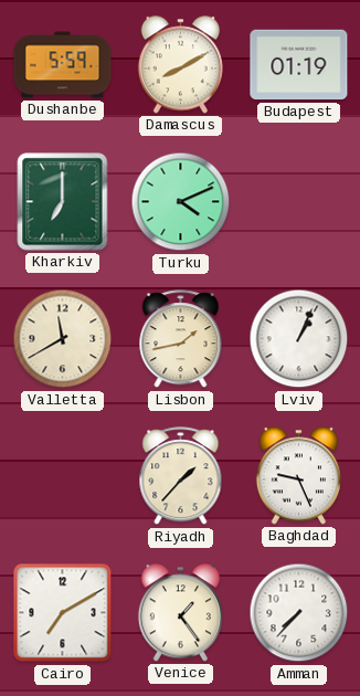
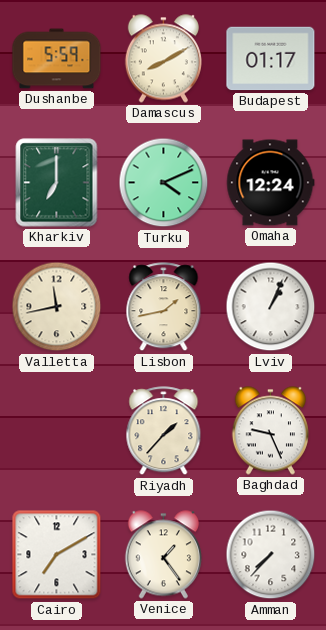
Budapest: 01:19 -> 01:17 (271, 59)
Omaha: none -> 12:24 (271, 183)
Valletta: 11:40 -> 11:43 (57, 307)
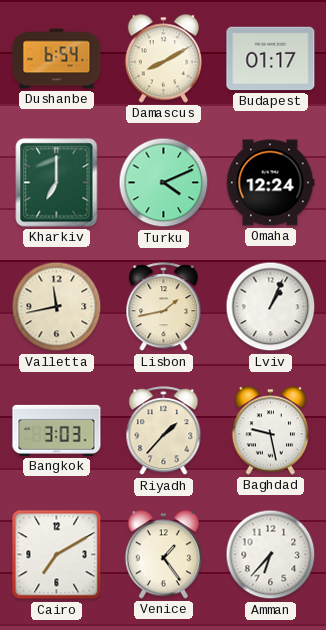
Dushanbe: 5:59 -> 6:54 (57, 59)
Bangkok: none -> 3:03 (57, 430)
Baghdad: 9:26 -> 9:28 (270, 431)
Amman: 7:37 -> 6:37 (271, 555)
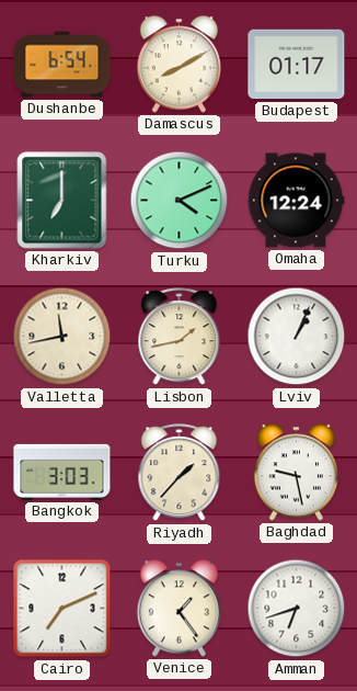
Cairo: 7:10 -> 7:11 (62, 609)
Amman: 6:37 -> 6:42 (297, 609)
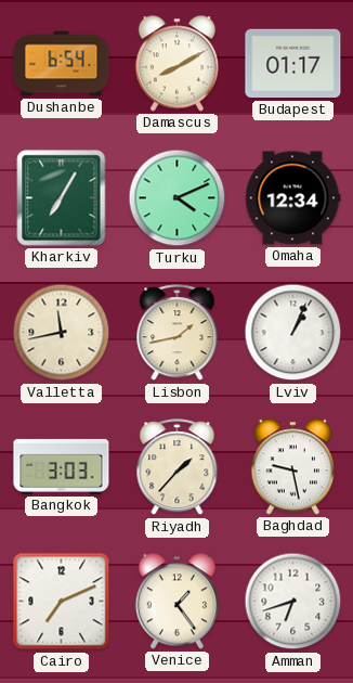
Kharkiv: 7:00 -> 7:05 (62, 198)
Omaha: 12:24 -> 12:34 (293, 198)
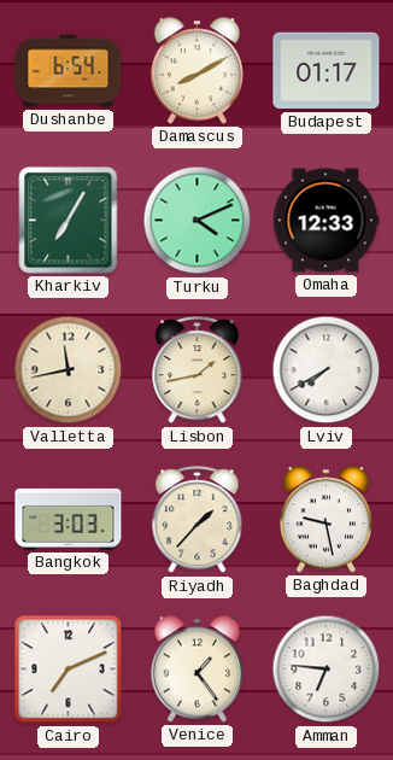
Omaha: 12:34 -> 12:33 (327, 221)
Lviv: 1:04 -> 7:40 (327, 370)
Amman: 6:42 -> 6:46 (327, 670)
